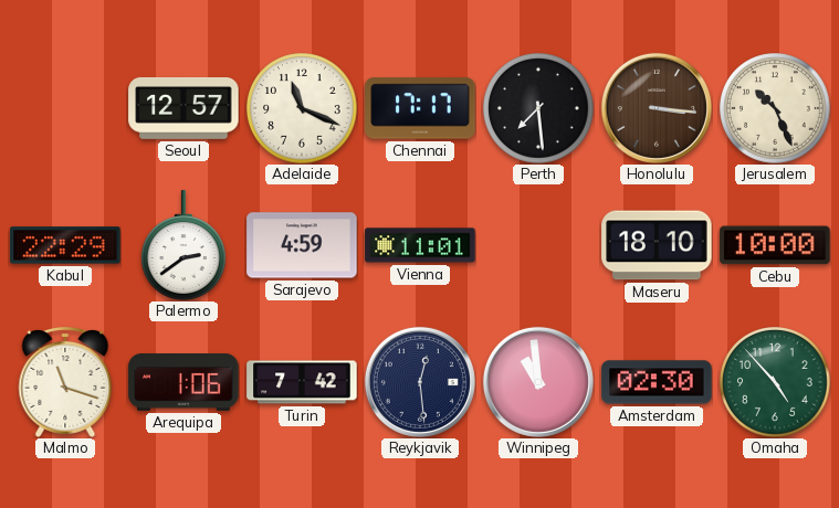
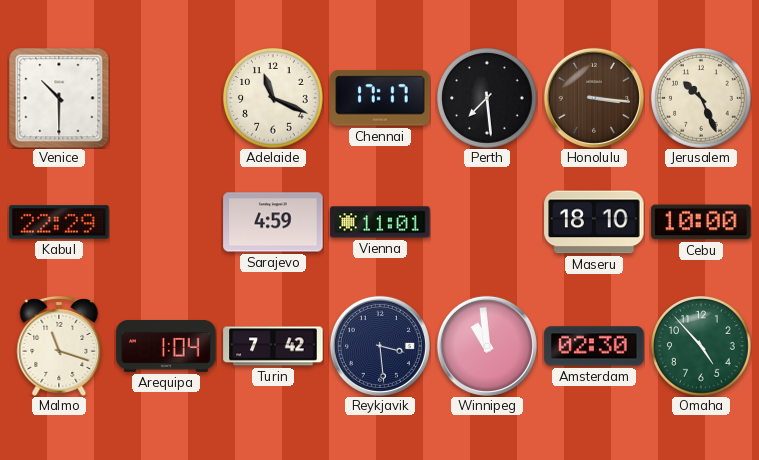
Venice: none -> 10:30 (59, 98)
Seoul: 12:57 -> none (183, 108)
Palermo: 2:39 -> none (183, 245)
Arequipa: 1:06 -> 1:04 (166, 347)
Reykjavik: 12:29 -> 3:29 (380, 346)
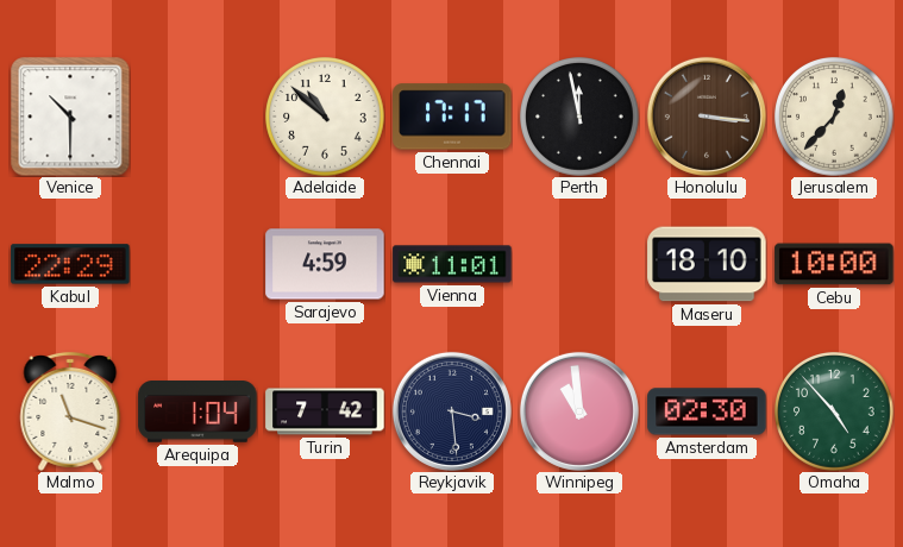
Adelaide: 11:19 -> 10:52 (326, 118)
Perth: 7:29 -> 11:58 (581, 118)
Jerusalem: 10:26 -> 12:37 (835, 118)
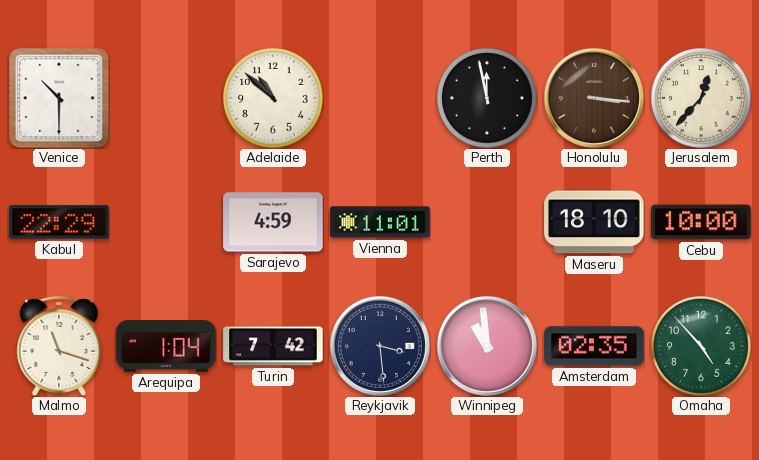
Chennai: 17:17 -> none (452, 117)
Amsterdam: 02:30 -> 02:35 (594, 346)
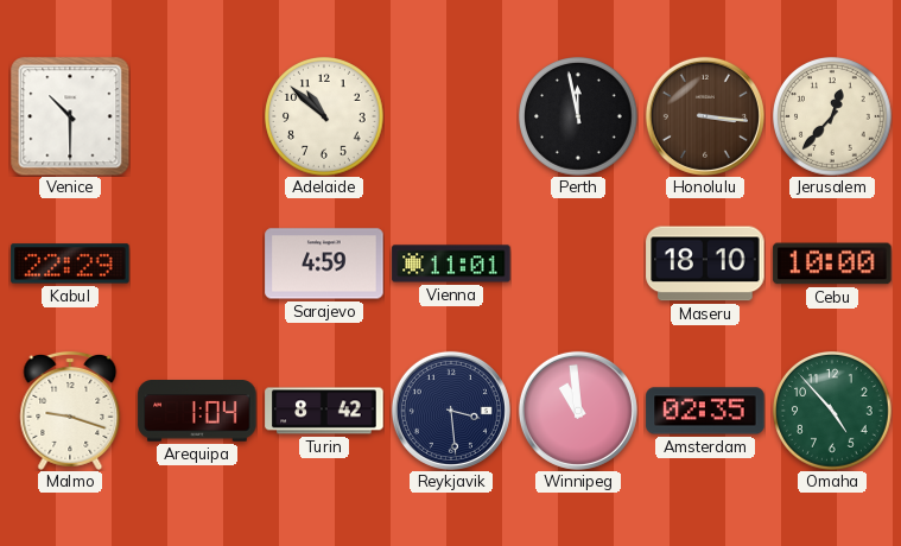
Malmo: 11:18 -> 9:18 (70, 411)
Turin: 7:42 -> 8:42 (324, 411)
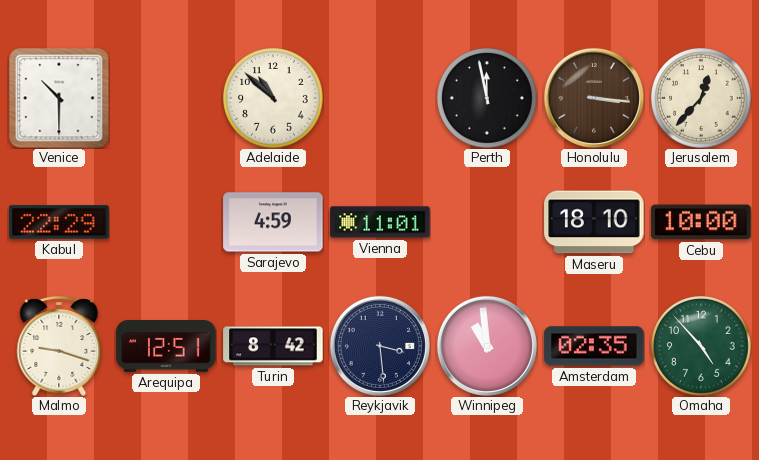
Arequipa: 1:04 -> 12:51 (166, 347)
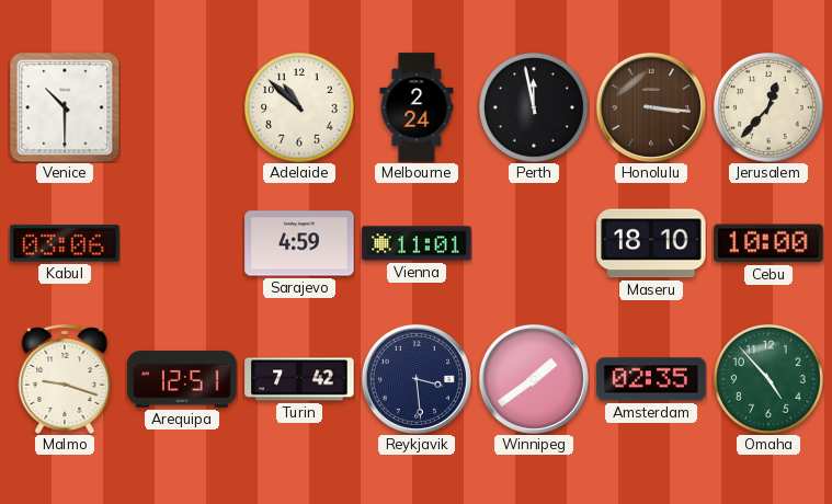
Melbourne: none -> 2:24 (417, 107)
Kabul: 22:29 -> 03:06 (65, 243)
Turin: 8:42 -> 7:42 (299, 379)
Winnipeg: 10:59 -> 1:39 (534, 379)
